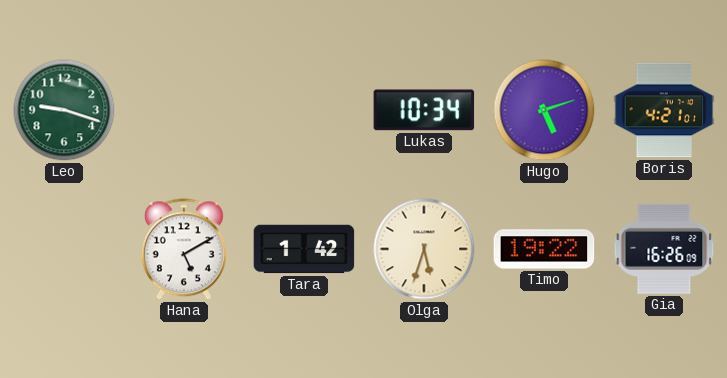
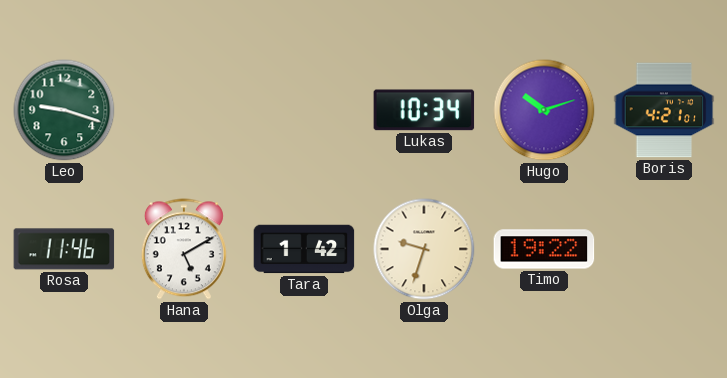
Hugo: 5:12 -> 10:12 (544, 110)
Rosa: none -> 11:46 (64, 249)
Olga: 5:33 -> 9:33 (424, 249)
Gia: 16:26 -> none (664, 249)
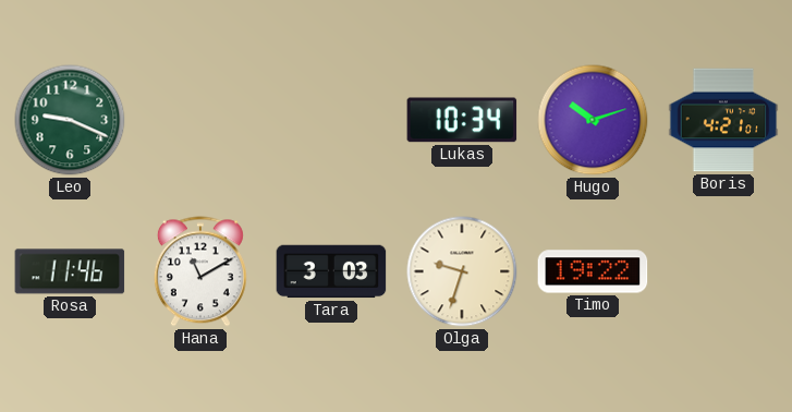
Leo: 9:18 -> 9:19 (70, 120)
Hana: 5:10 -> 11:10 (200, 271)
Tara: 1:42 -> 3:03 (331, 271)
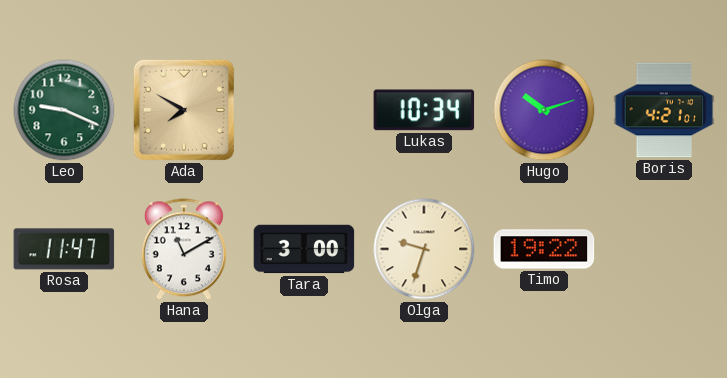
Ada: none -> 7:50 (184, 110)
Rosa: 11:46 -> 11:47 (64, 249)
Tara: 3:03 -> 3:00 (304, 249)
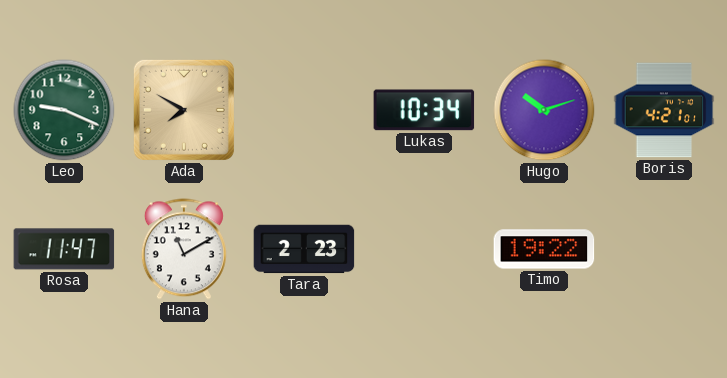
Tara: 3:00 -> 2:23 (304, 249)
Olga: 9:33 -> none (424, 249)
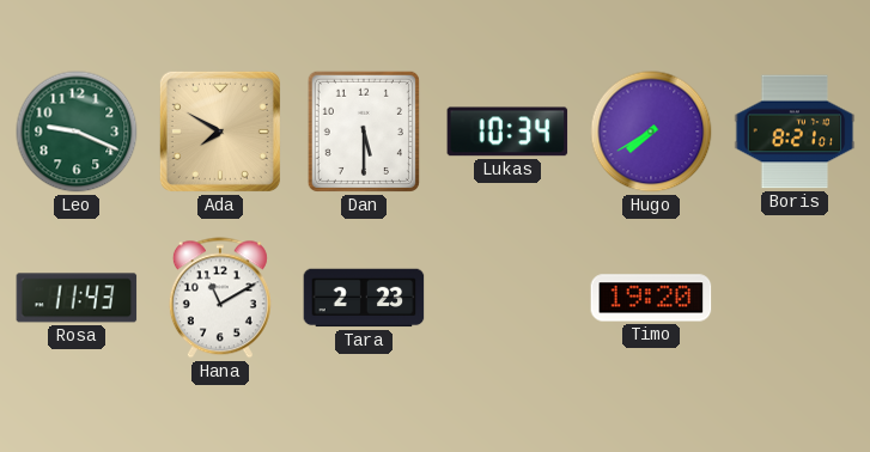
Dan: none -> 5:30 (364, 132)
Hugo: 10:12 -> 7:40 (651, 132)
Boris: 4:21 -> 8:21 (795, 132)
Rosa: 11:47 -> 11:43 (77, 298)
Timo: 19:22 -> 19:20 (651, 298)
